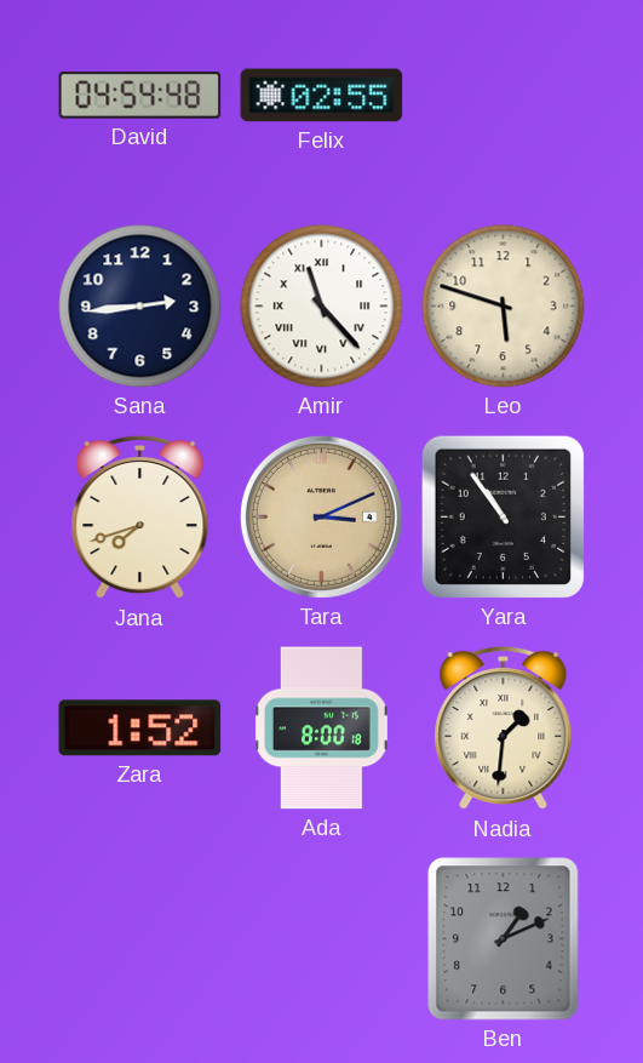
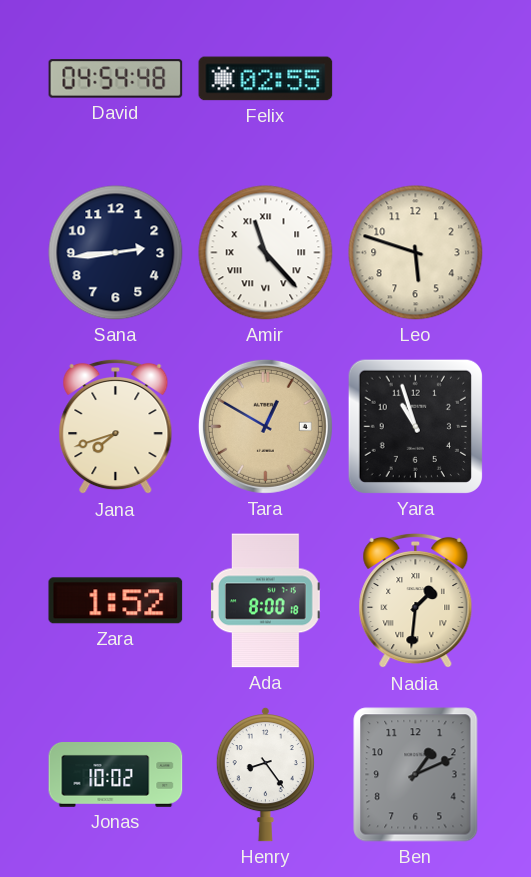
Tara: 3:11 -> 12:50 (265, 426)
Yara: 10:54 -> 10:57 (415, 426)
Jonas: none -> 10:02 (116, 775)
Henry: none -> 8:24 (265, 774)
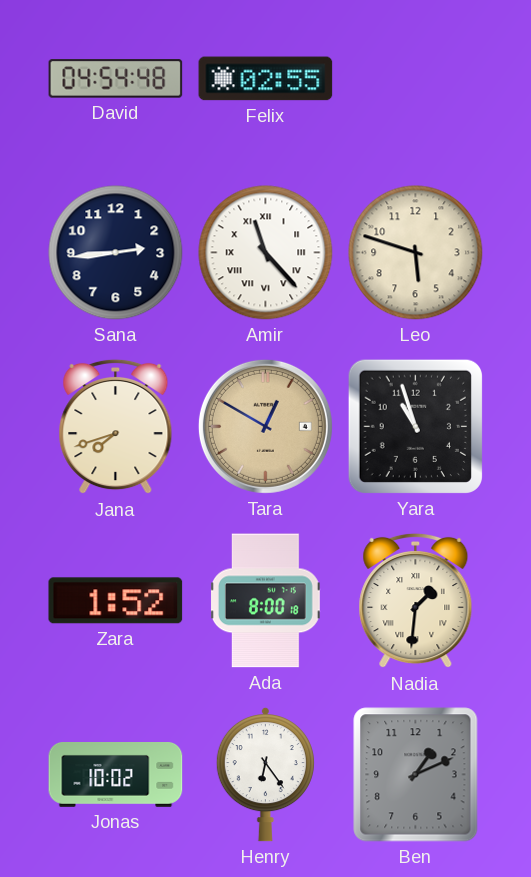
Henry: 8:24 -> 6:24 (265, 774)
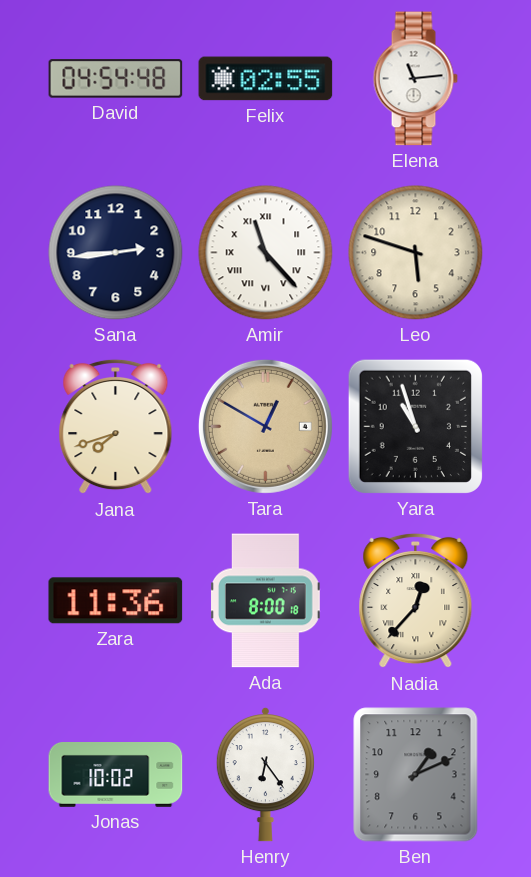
Elena: none -> 11:14 (415, 79)
Zara: 1:52 -> 11:36 (116, 601)
Nadia: 1:31 -> 12:37 (416, 601)
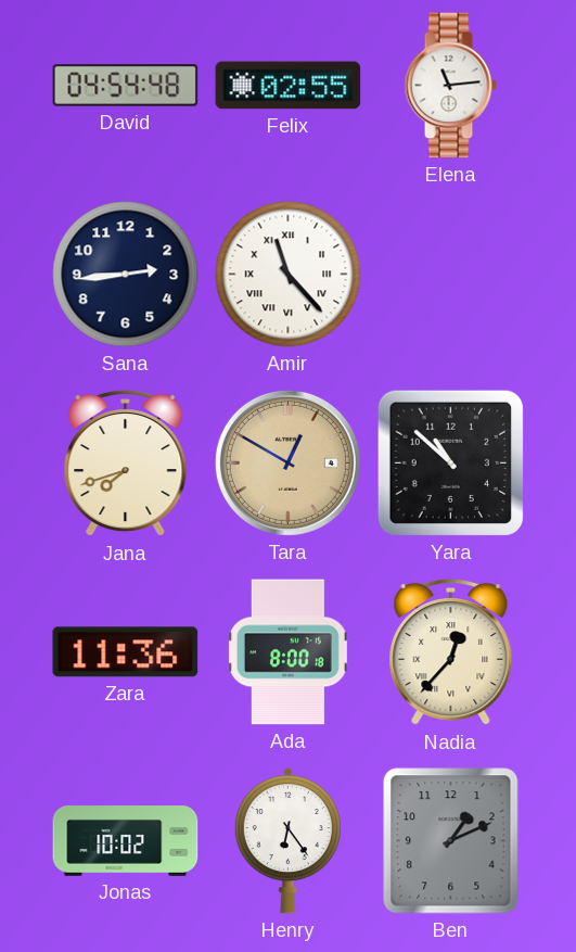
Leo: 5:48 -> none (416, 253)
Yara: 10:57 -> 10:52 (450, 462)
